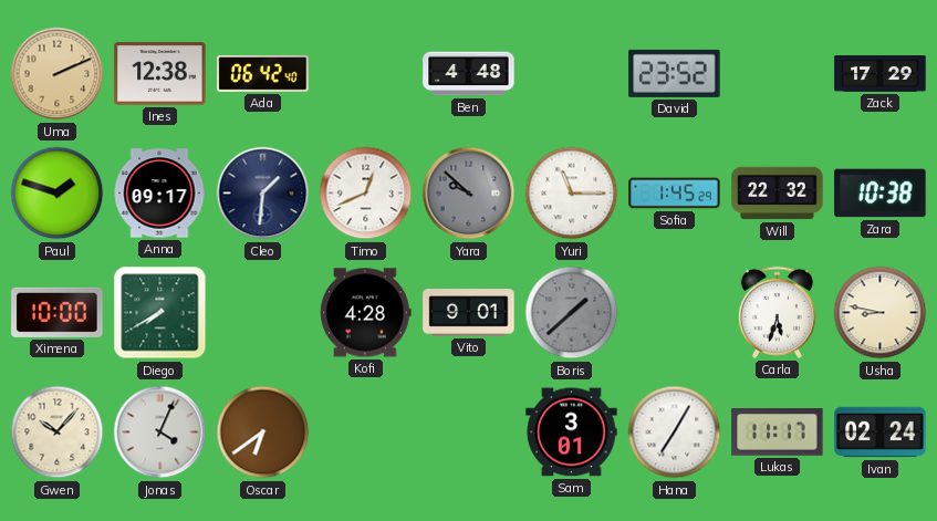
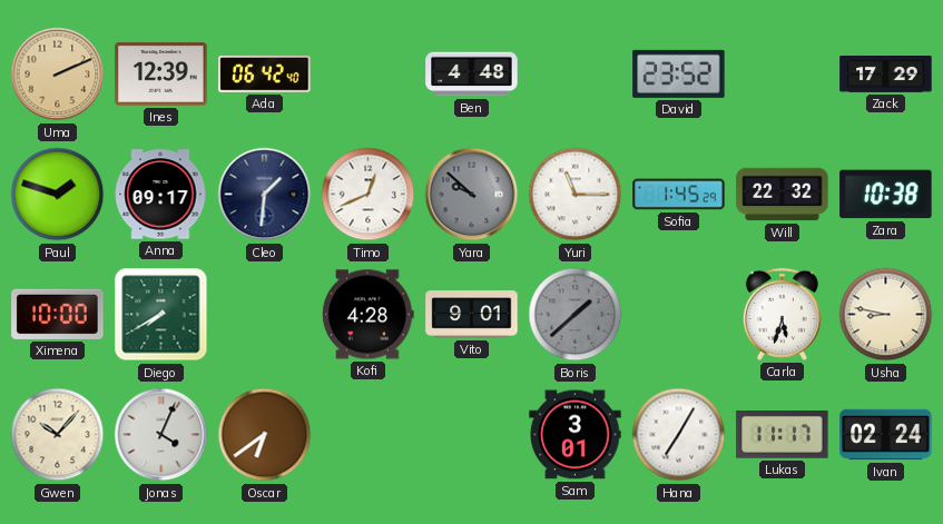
Ines: 12:38 -> 12:39 (161, 75)
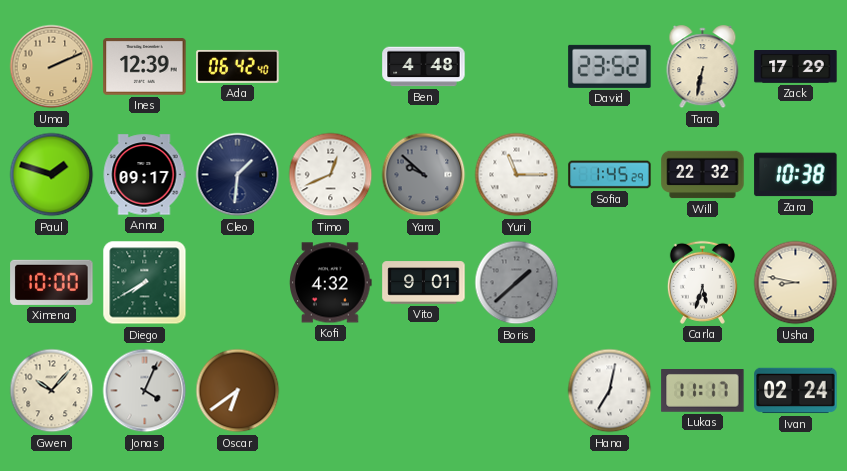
Tara: none -> 6:32 (703, 67)
Kofi: 4:28 -> 4:32 (331, 283)
Sam: 3:01 -> none (576, 435)
Hana: 7:05 -> 7:02 (610, 391)
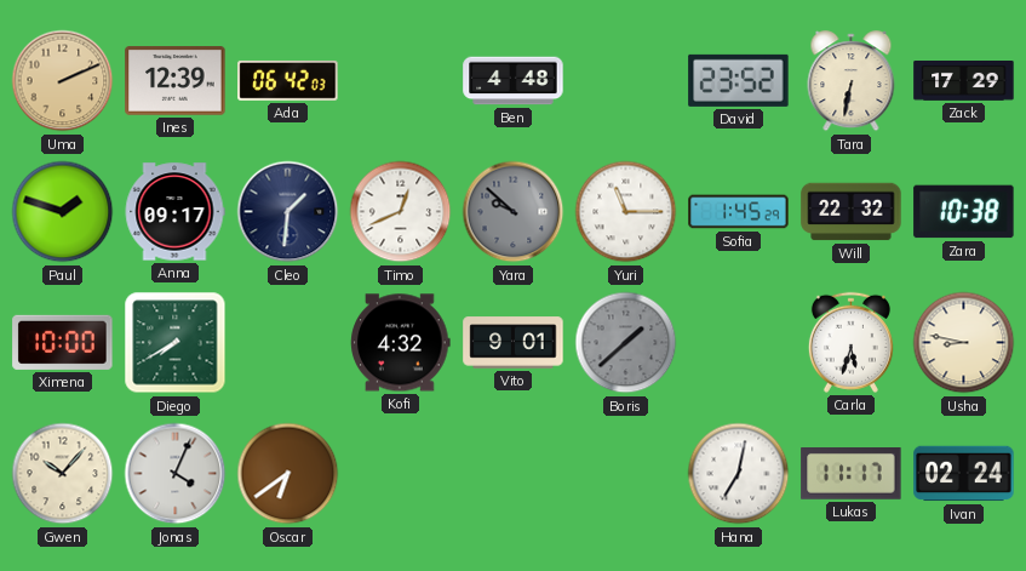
Ada: 06:42:40 -> 06:42:03 (288, 80)
